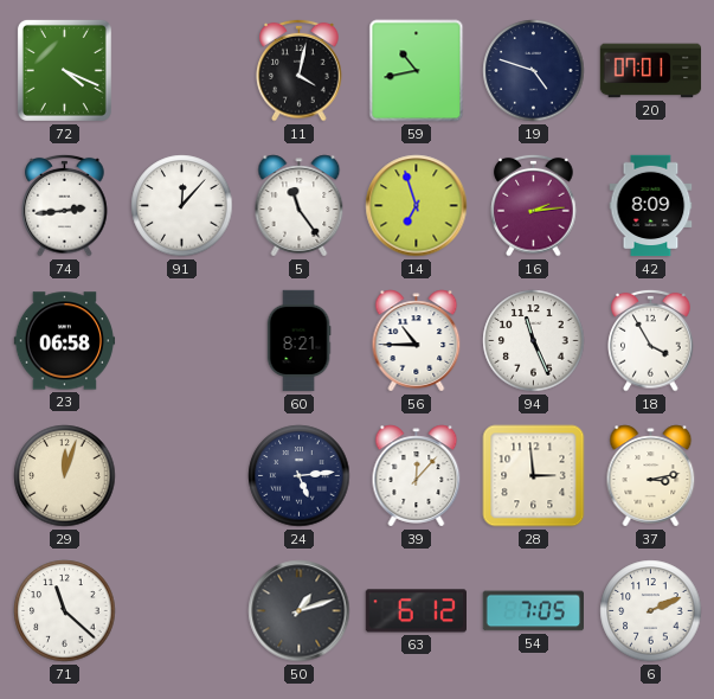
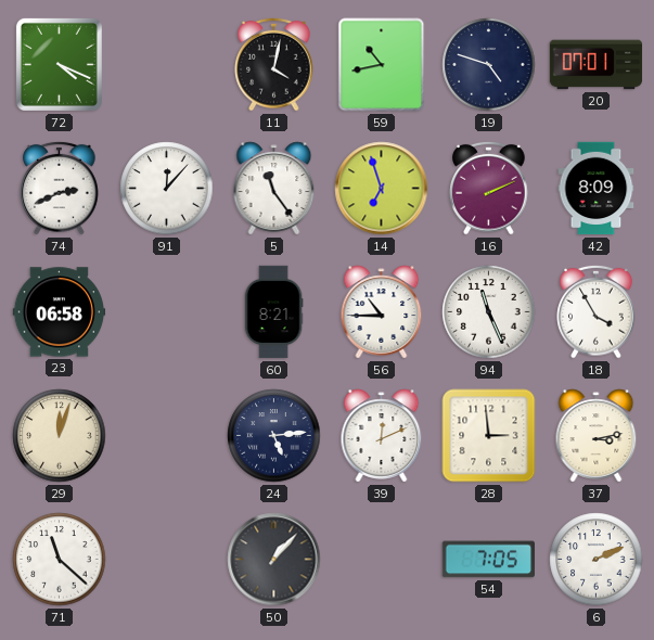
74: 2:44 -> 2:41 (60, 188)
16: 2:14 -> 2:11 (489, 188)
39: 12:07 -> 12:11 (382, 436)
50: 1:12 -> 1:07 (274, 560)
63: 6:12 -> none (416, 611)
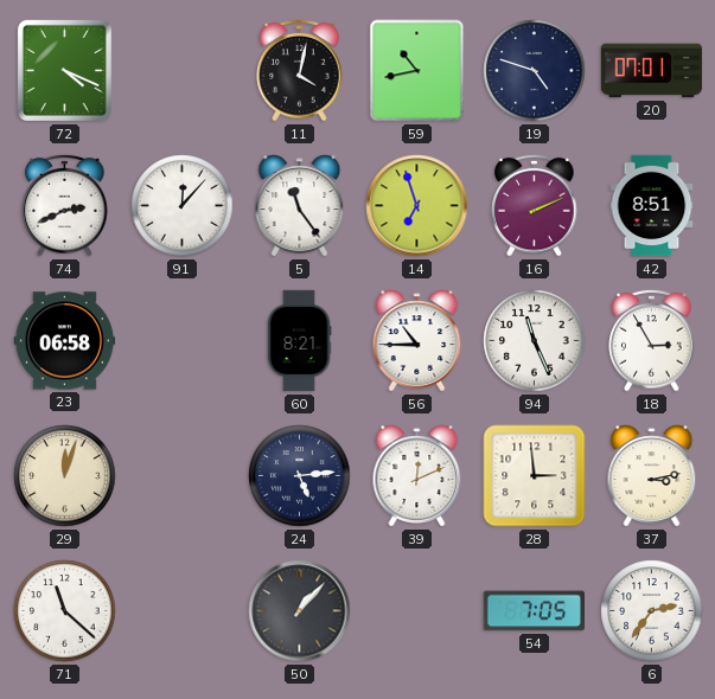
42: 8:09 -> 8:51 (652, 206)
18: 3:55 -> 2:55 (652, 340)
6: 2:11 -> 2:36 (652, 611)
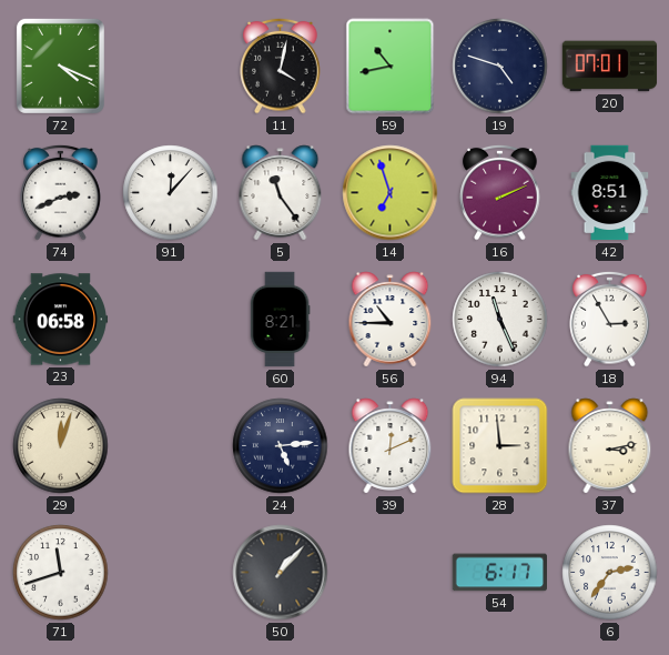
71: 11:22 -> 11:42 (61, 573)
54: 7:05 -> 6:17 (499, 573)
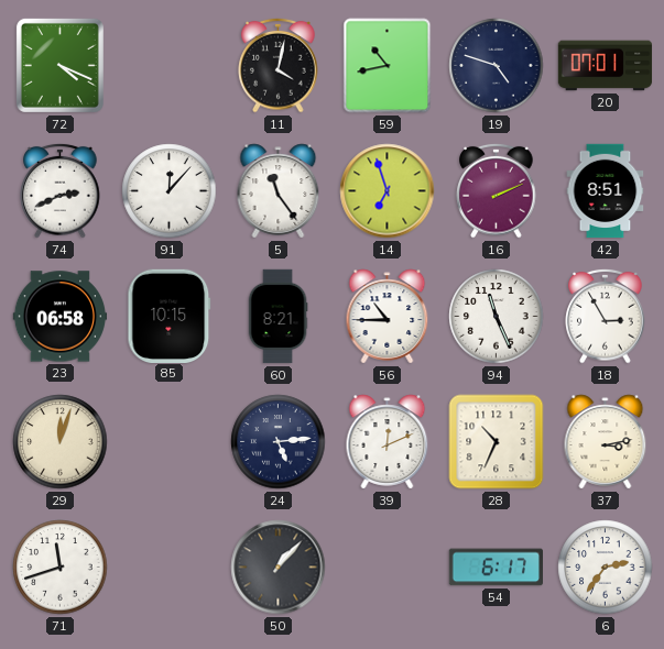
85: none -> 10:15 (170, 316)
28: 2:59 -> 10:34 (497, 442)
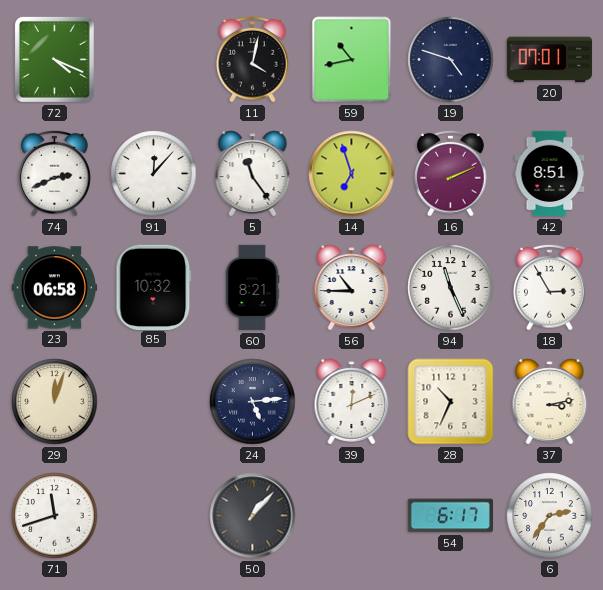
85: 10:15 -> 10:32 (154, 287)
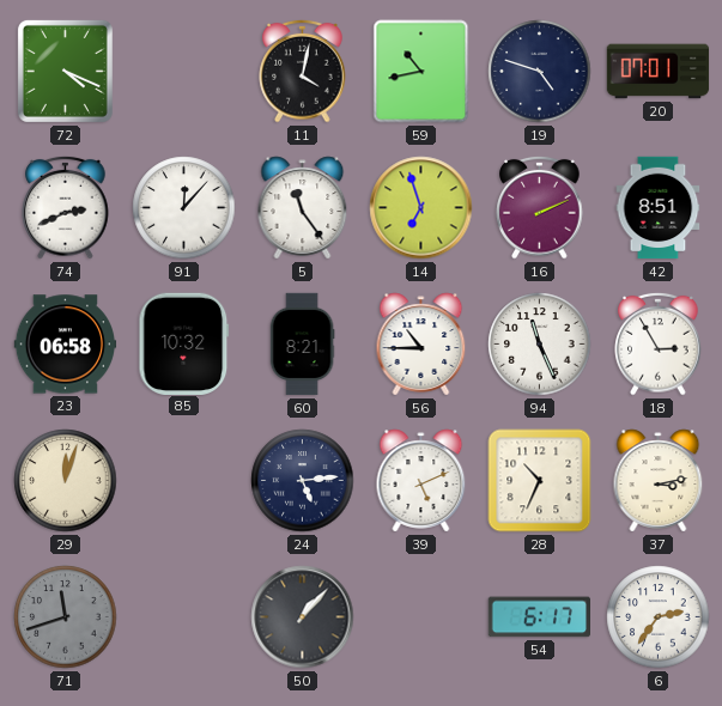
39: 12:11 -> 5:11 (421, 481)
71 dial: white -> grey (66, 617)
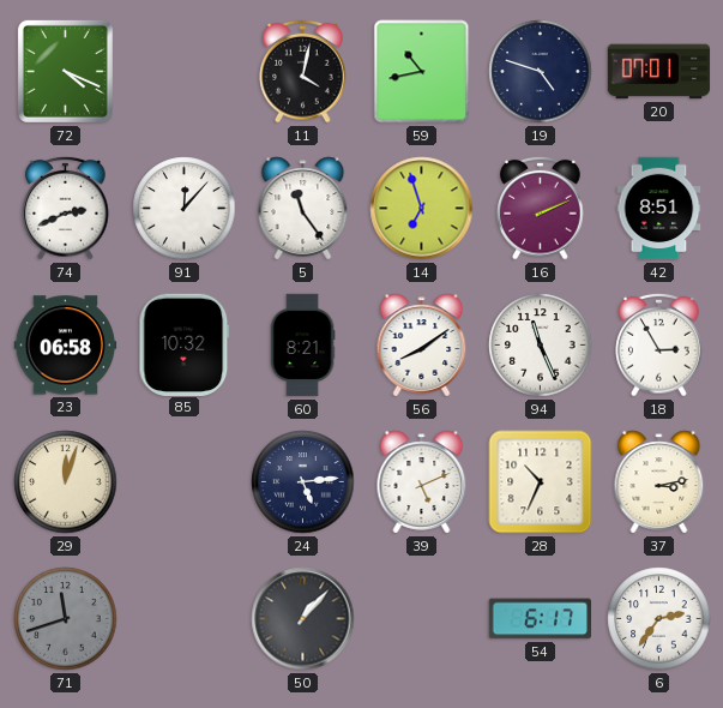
56: 10:45 -> 8:09 (422, 346)
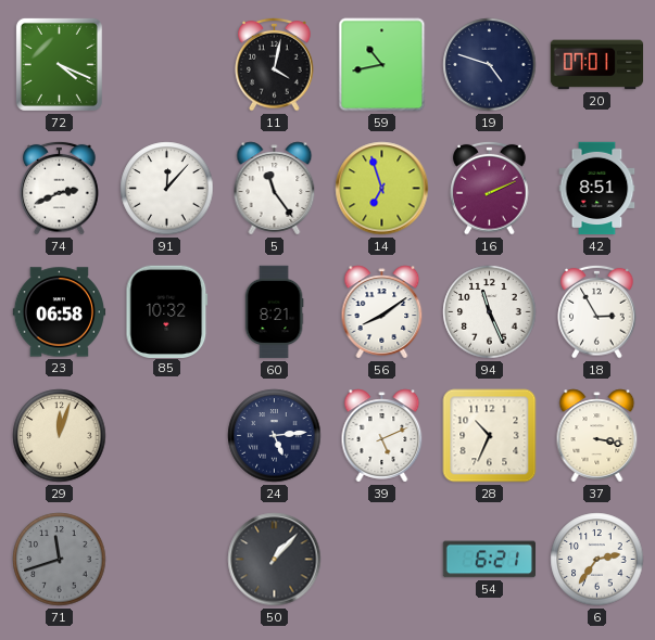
37: 3:13 -> 3:17 (597, 436)
54: 6:17 -> 6:21 (489, 560)
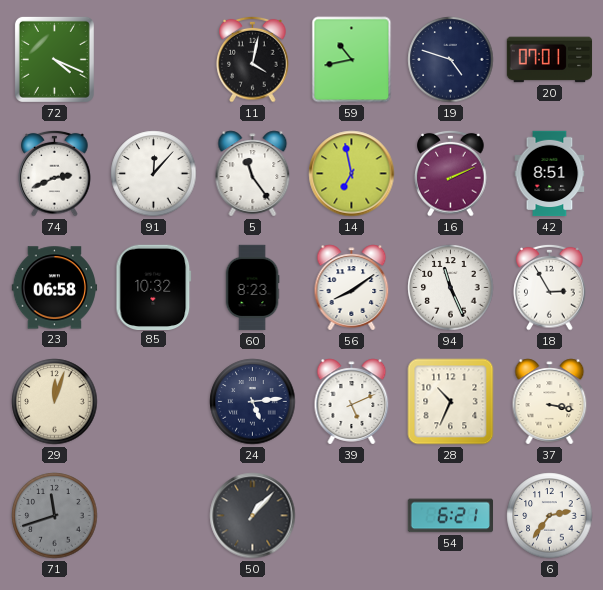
14: 6:57 -> 6:58 (352, 174)
60: 8:21 -> 8:23 (252, 288)
